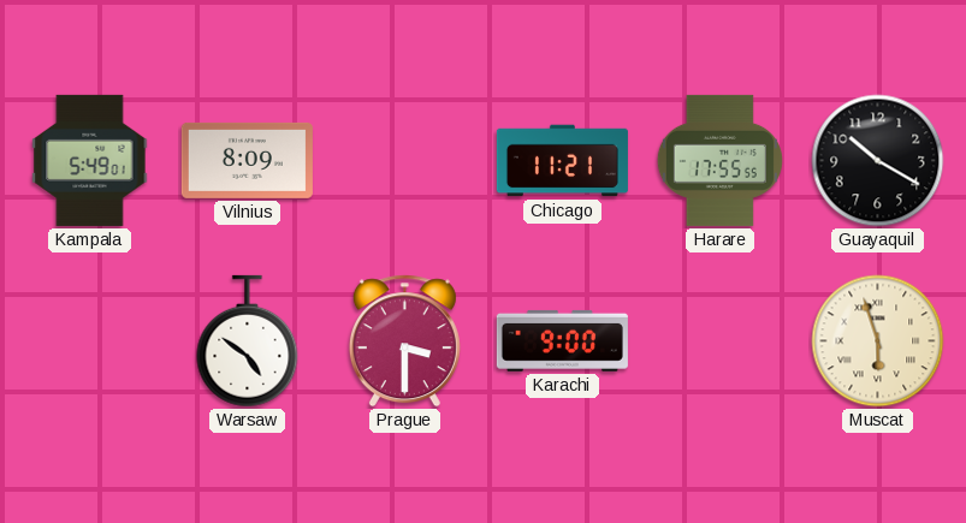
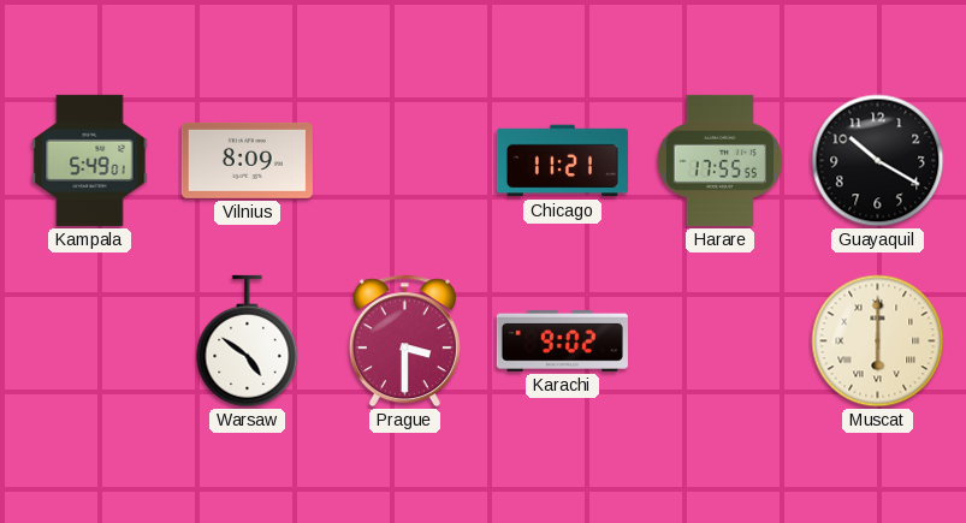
Karachi: 9:00 -> 9:02 (562, 340)
Muscat: 5:57 -> 6:00 (878, 341)
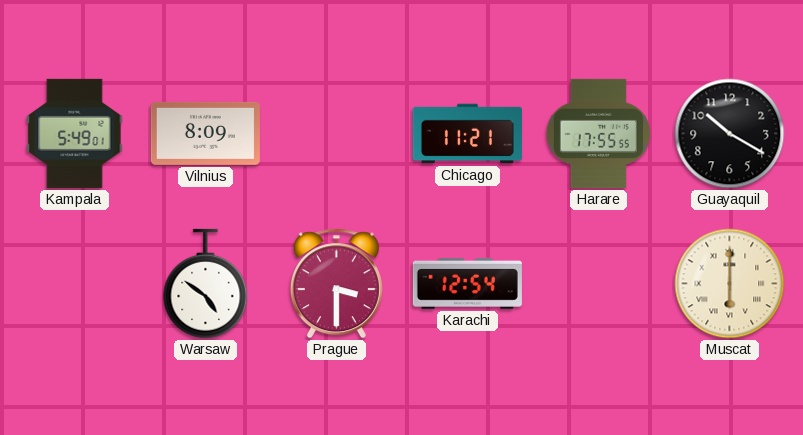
Karachi: 9:02 -> 12:54 (467, 283)
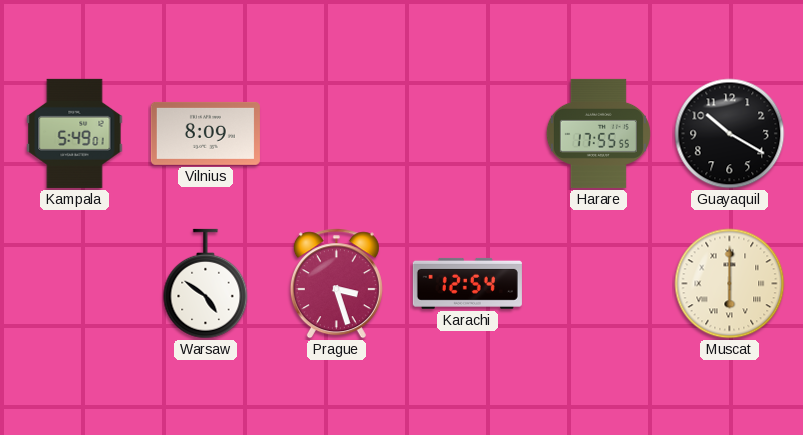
Chicago: 11:21 -> none (467, 134)
Prague: 3:30 -> 3:27 (336, 284)
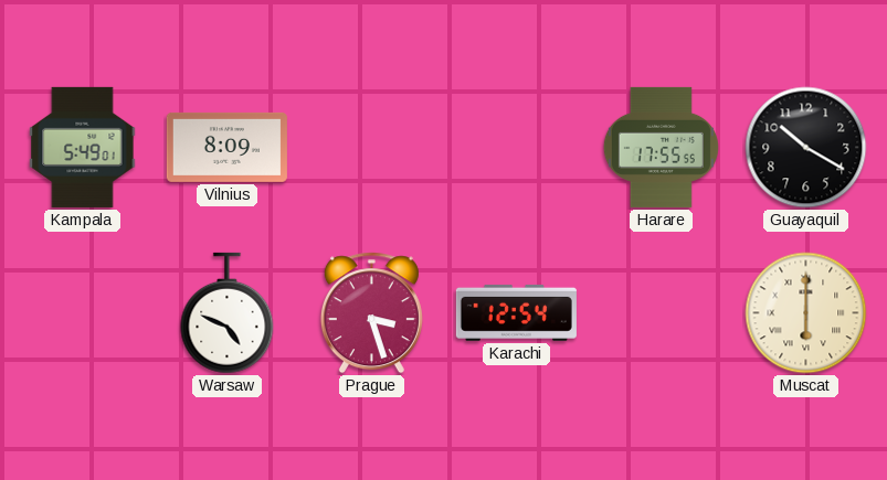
Warsaw: 4:51 -> 4:49 (228, 313)
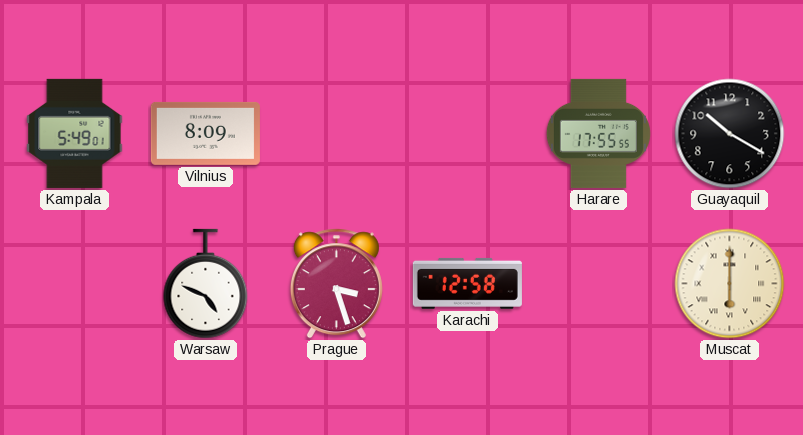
Karachi: 12:54 -> 12:58 (467, 283)
